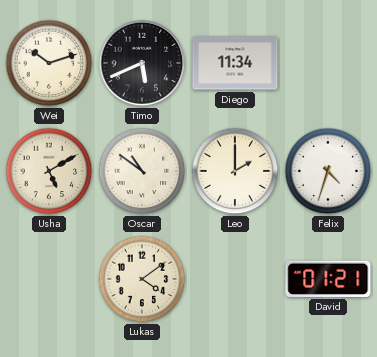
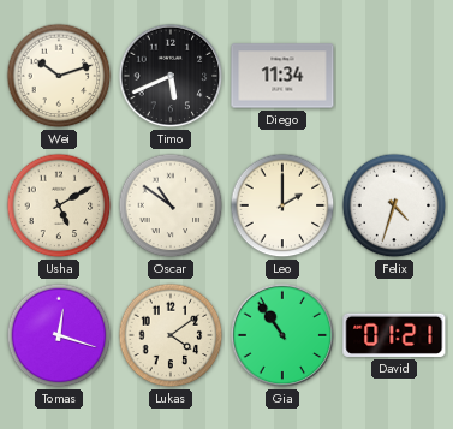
Tomas: none -> 12:18 (59, 335)
Gia: none -> 10:54 (282, 335)
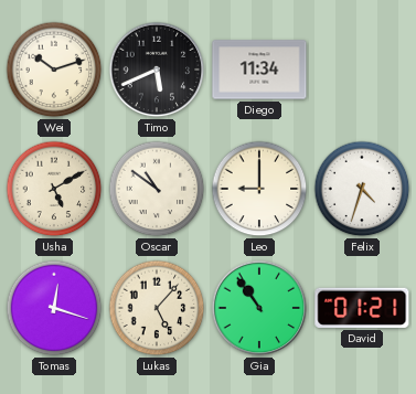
Leo: 2:00 -> 9:00 (259, 189)
Lukas: 4:09 -> 5:07 (157, 308)
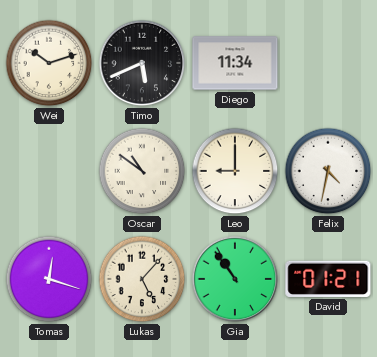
Usha: 5:10 -> none (54, 189)
Felix: 4:33 -> 4:32 (328, 171)
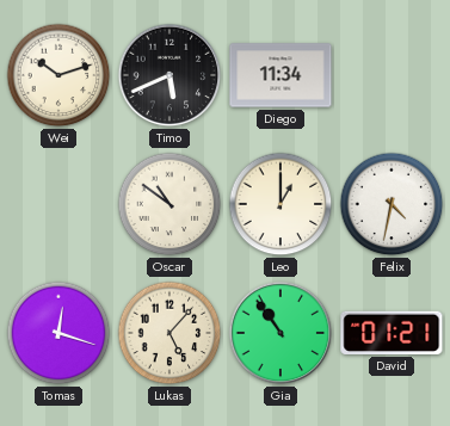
Leo: 9:00 -> 1:00 (281, 204)
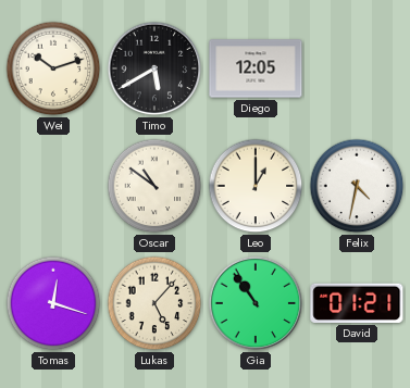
Timo: 5:41 -> 5:40 (154, 68)
Diego: 11:34 -> 12:05 (256, 68)
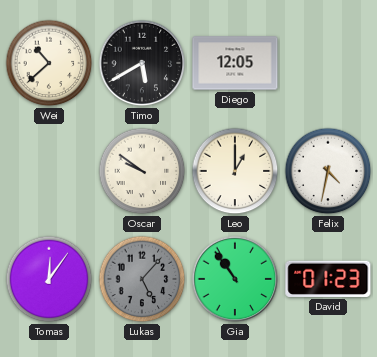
Wei: 10:12 -> 10:38 (49, 63)
Oscar: 10:51 -> 9:51 (142, 171)
Tomas: 12:18 -> 12:06 (49, 279)
Lukas dial: cream -> grey (142, 279)
David: 01:21 -> 01:23 (328, 279)
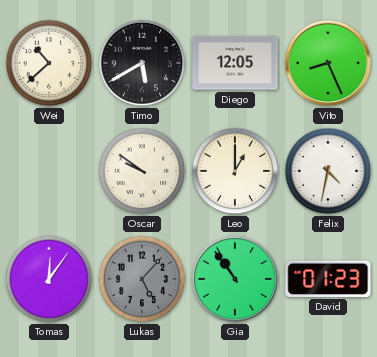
Vito: none -> 8:26 (328, 63)
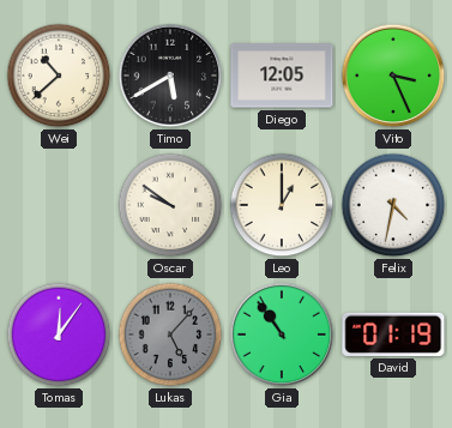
Vito: 8:26 -> 3:26 (393, 76)
David: 01:23 -> 01:19 (393, 334)
